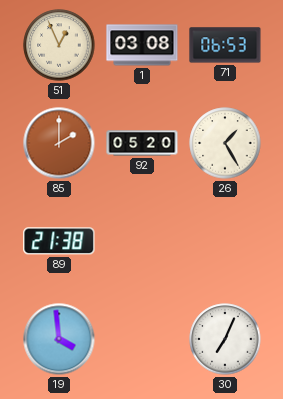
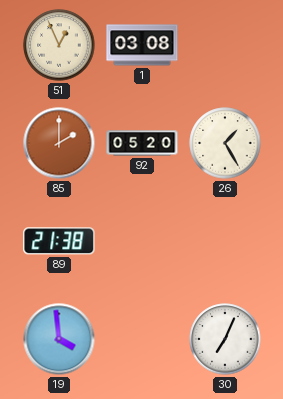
71: 06:53 -> none (225, 45)
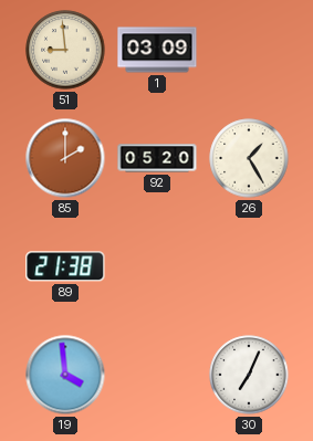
51: 12:56 -> 8:59 (65, 50)
1: 03:08 -> 03:09 (157, 50)
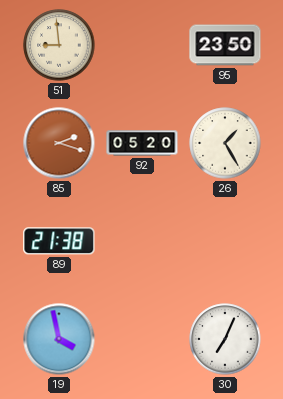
1: 03:09 -> none (157, 50)
95: none -> 23:50 (225, 45)
85: 2:00 -> 2:18 (59, 143)
19: 3:59 -> 3:58 (59, 339)
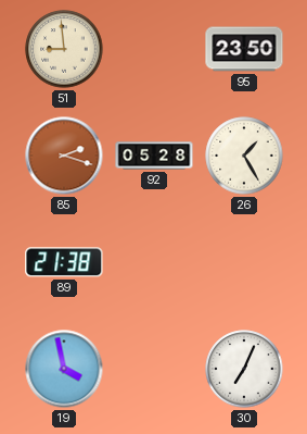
92: 05:20 -> 05:28 (154, 156)
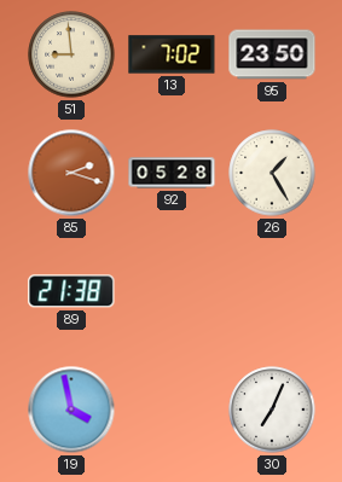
13: none -> 7:02 (172, 54)
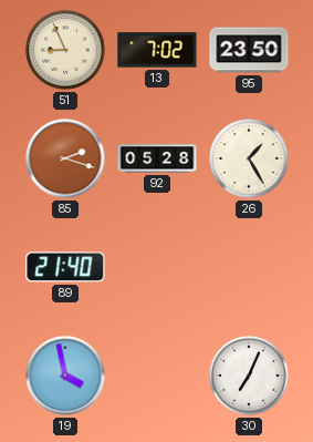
51: 8:59 -> 8:56 (65, 50)
89: 21:38 -> 21:40 (65, 267)
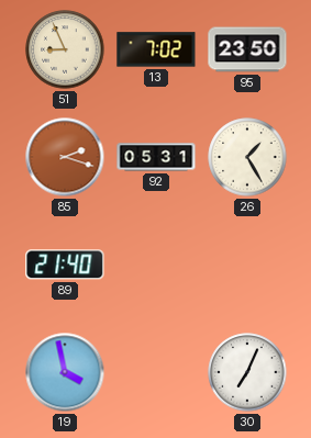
92: 05:28 -> 05:31 (156, 157)
